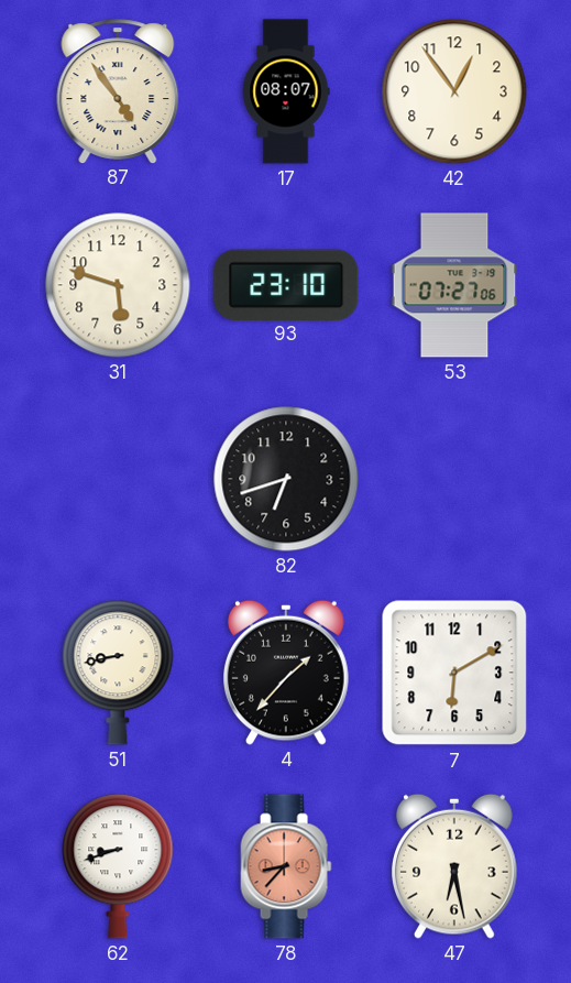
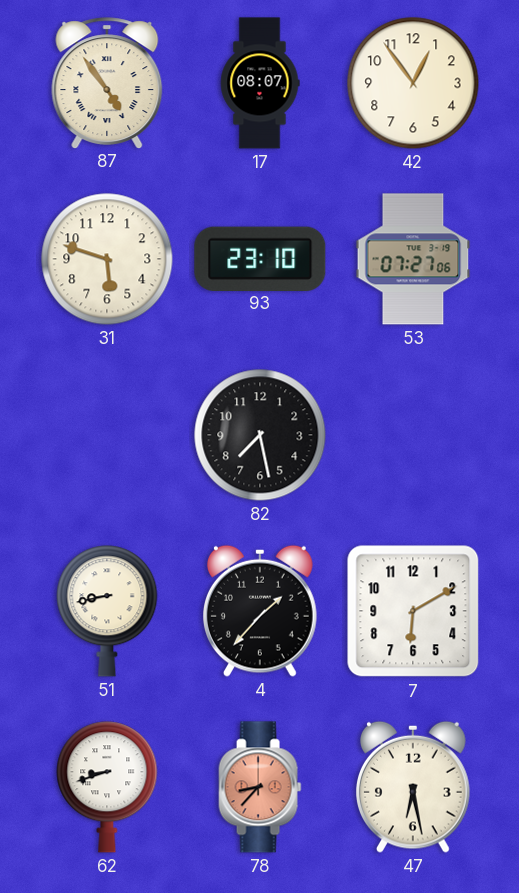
82: 6:42 -> 7:28 (260, 435)
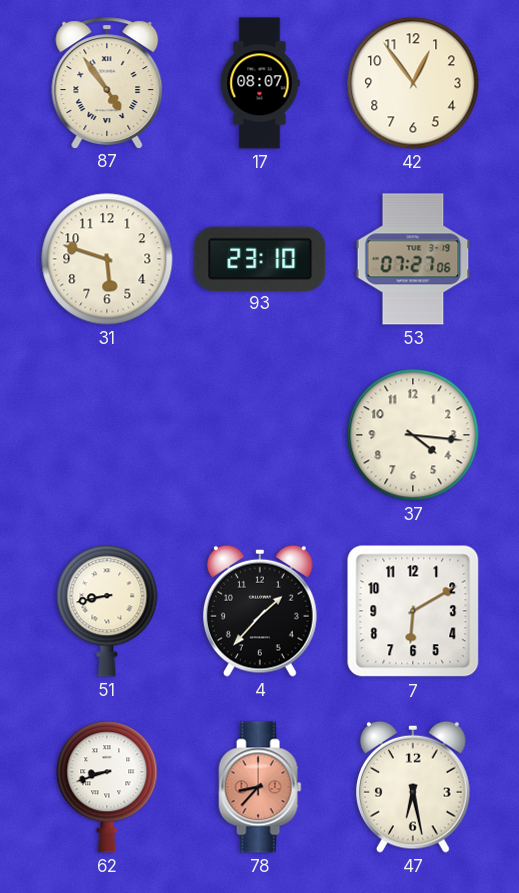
82: 7:28 -> none (260, 435)
37: none -> 4:16 (413, 435)
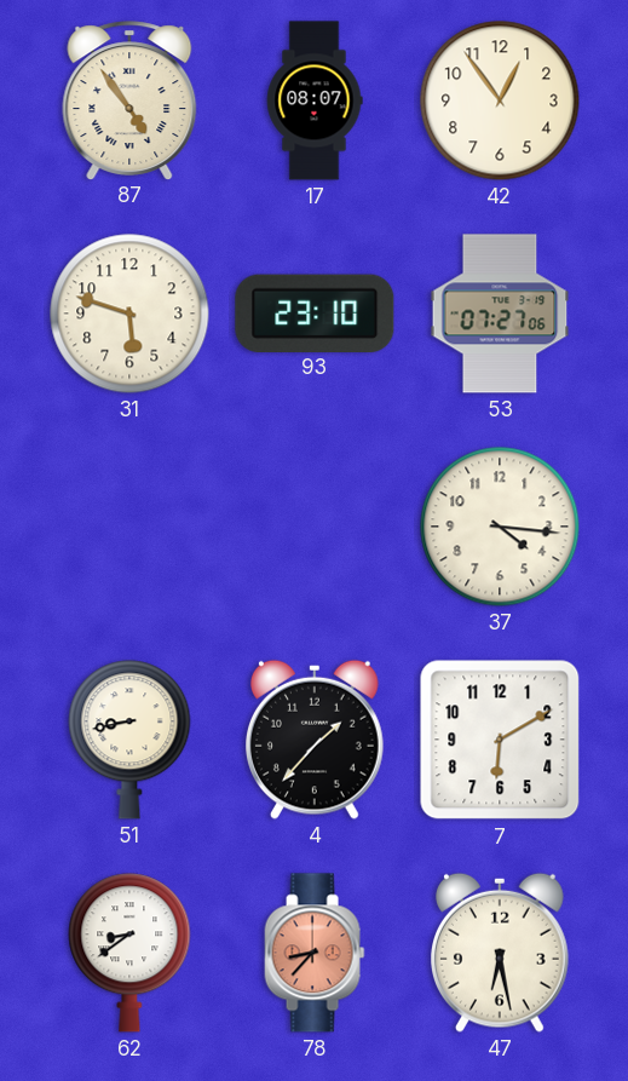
62: 8:42 -> 8:39 (129, 953)
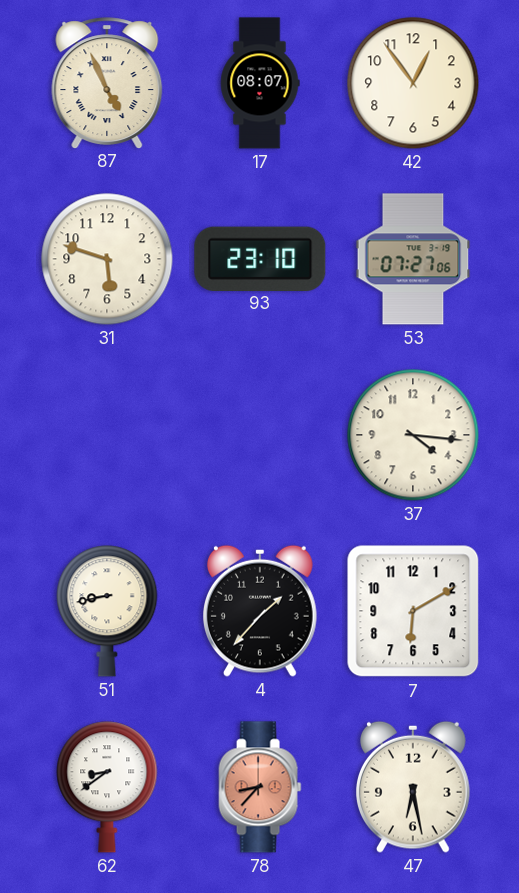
87: 4:54 -> 4:56 (107, 83)
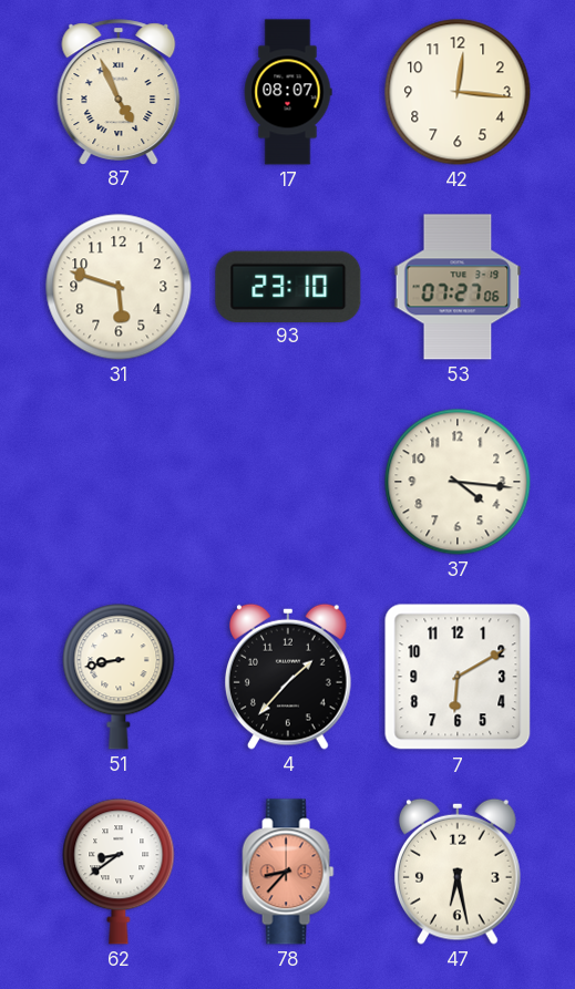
42: 12:54 -> 12:16 (458, 92)
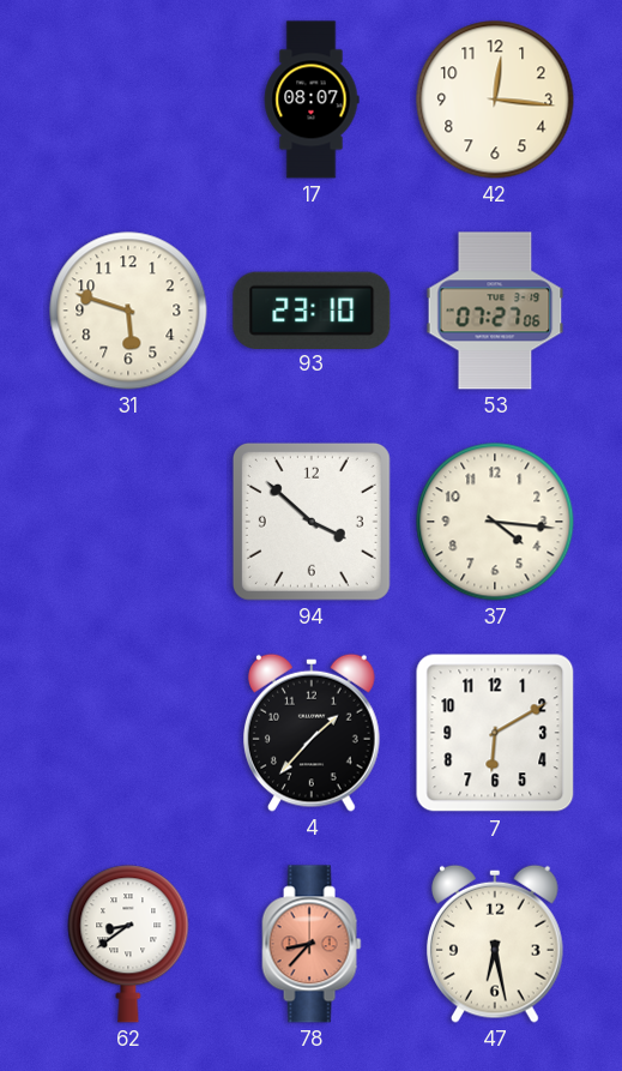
87: 4:56 -> none (119, 92)
94: none -> 3:52 (312, 522)
51: 8:43 -> none (119, 677)
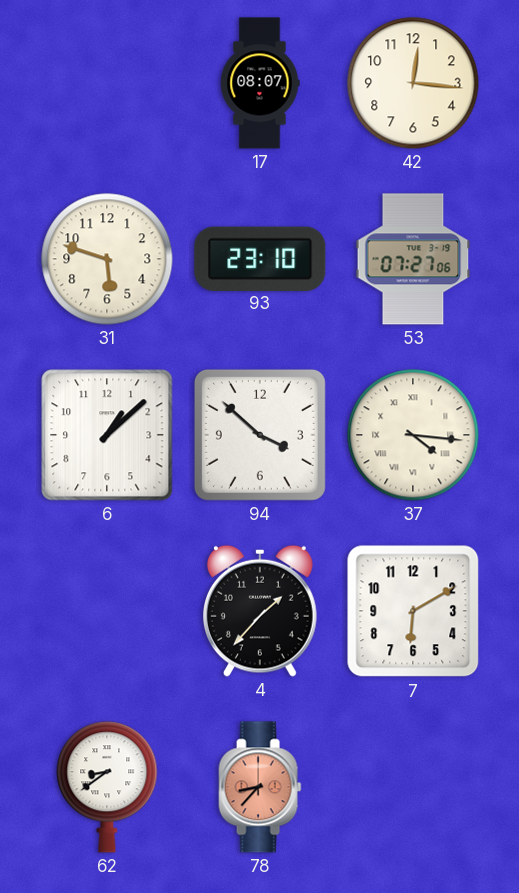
6: none -> 1:08 (107, 435)
37 numerals: Arabic -> Roman (413, 435)
47: 6:28 -> none (496, 944)
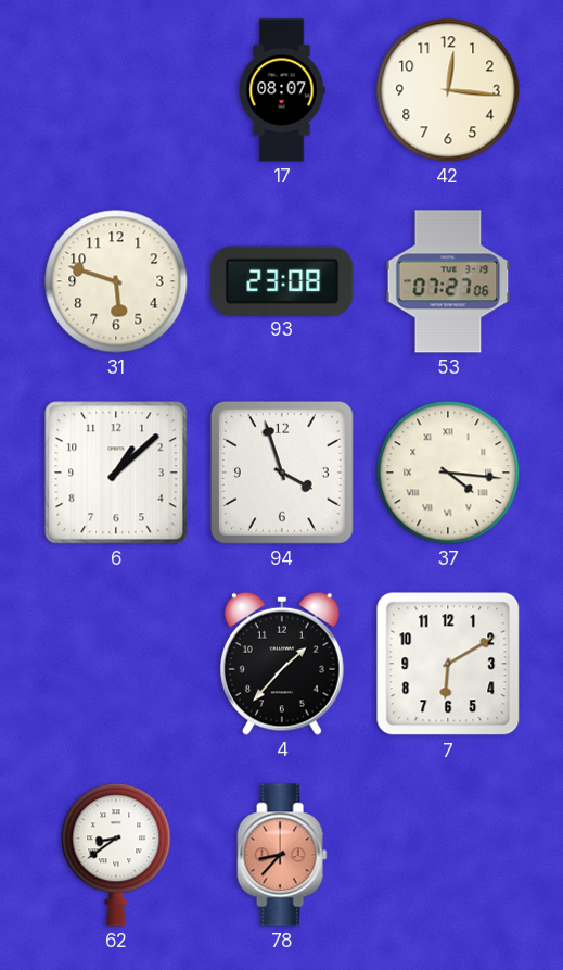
93: 23:10 -> 23:08 (282, 280)
94: 3:52 -> 3:57 (282, 473)
